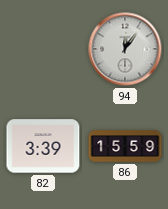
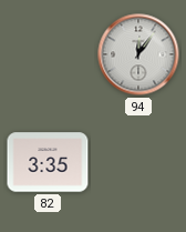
82: 3:39 -> 3:35 (48, 162)
86: 15:59 -> none (125, 146)
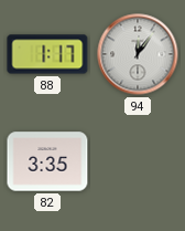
88: none -> 1:17 (47, 54)
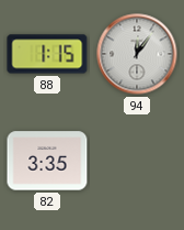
88: 1:17 -> 1:15 (47, 54)
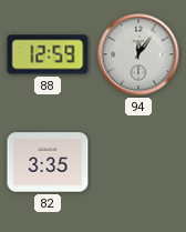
88: 1:15 -> 12:59 (48, 54)
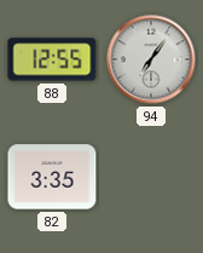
88: 12:59 -> 12:55 (52, 59)
94: 12:06 -> 7:06 (151, 59)
